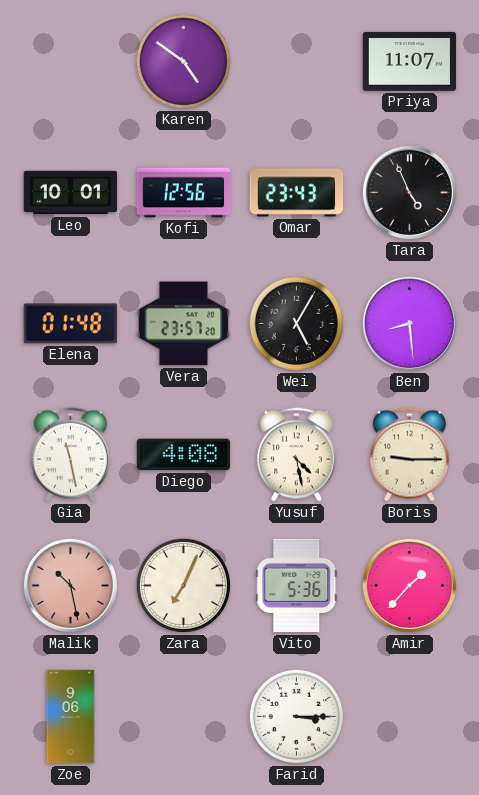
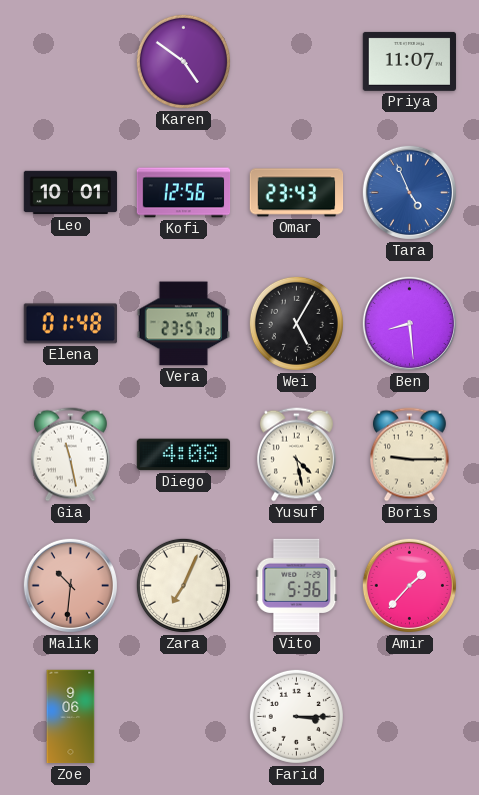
Tara dial: black -> blue (409, 192)
Malik: 10:28 -> 10:31 (70, 585)
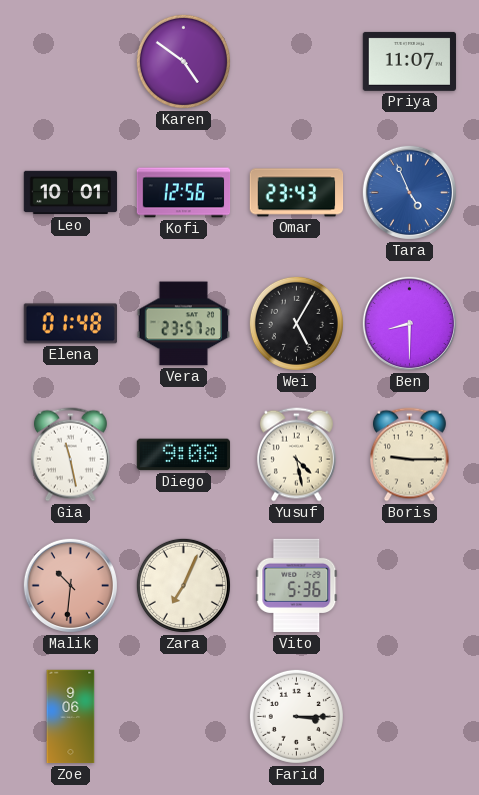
Ben: 8:29 -> 8:30 (409, 323)
Diego: 4:08 -> 9:08 (184, 455)
Amir: 1:37 -> none (409, 585)
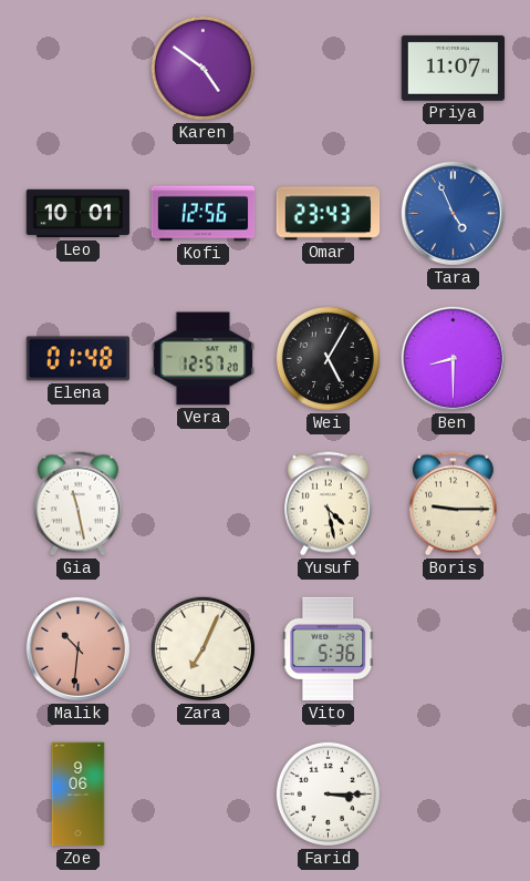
Vera: 23:57 -> 12:57 (202, 359)
Diego: 9:08 -> none (184, 455)
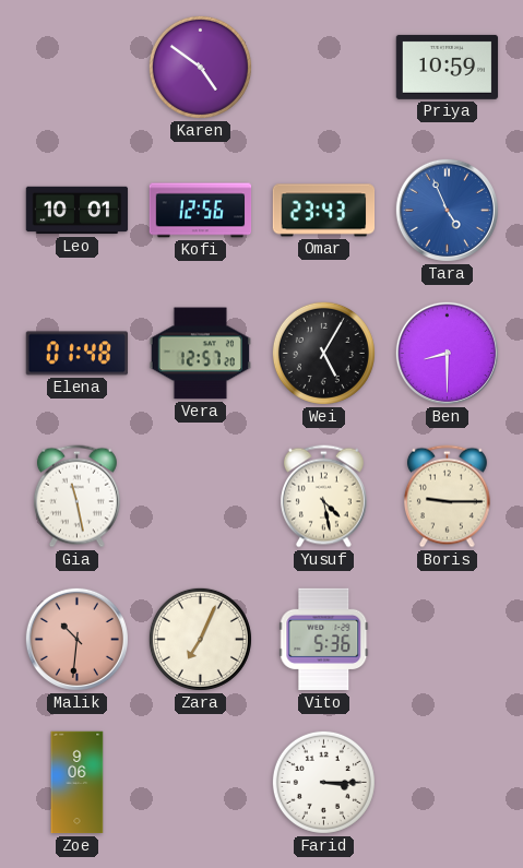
Priya: 11:07 -> 10:59 (448, 67)
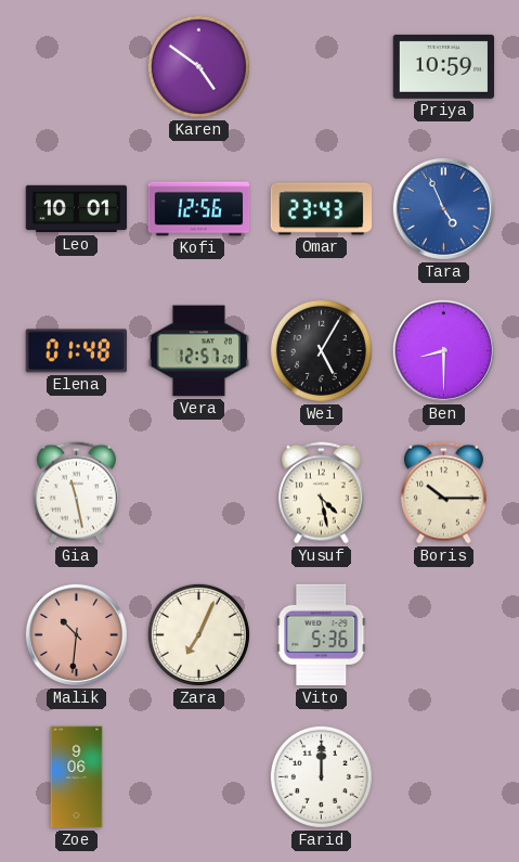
Boris: 9:15 -> 10:15 (443, 493)
Farid: 3:15 -> 12:00 (321, 776)
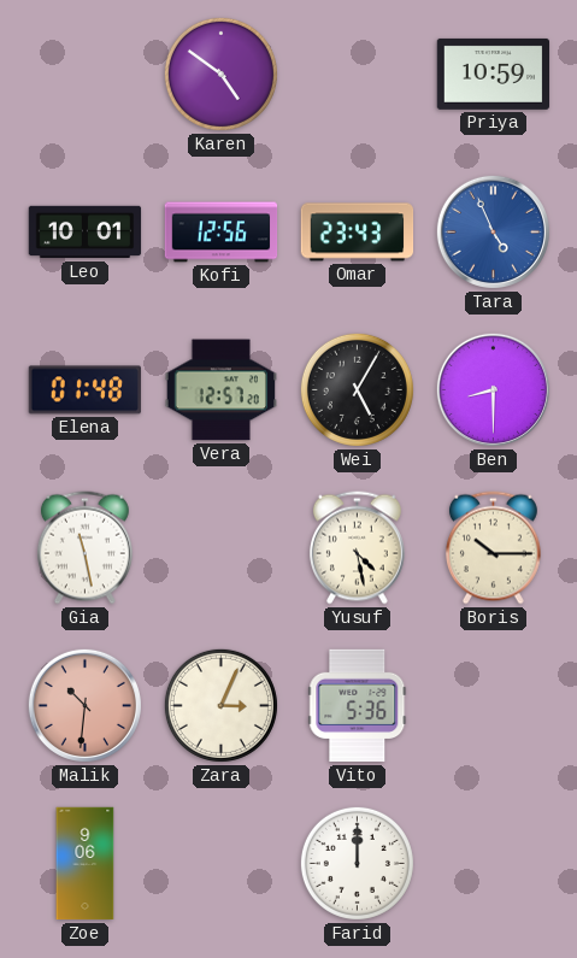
Zara: 7:04 -> 3:04 (220, 705)
